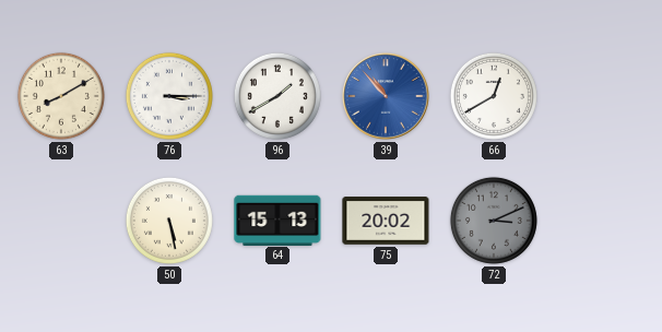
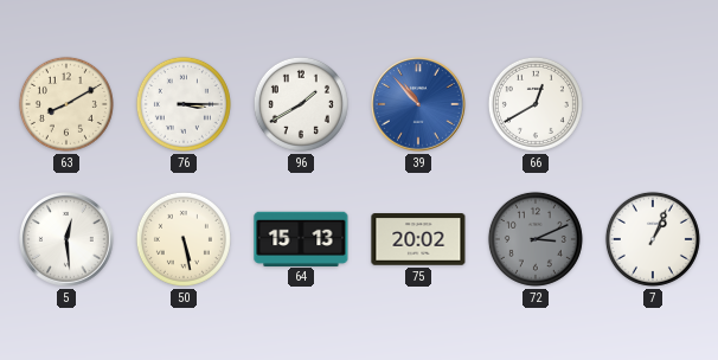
5: none -> 12:29 (66, 239)
7: none -> 1:04 (653, 239)
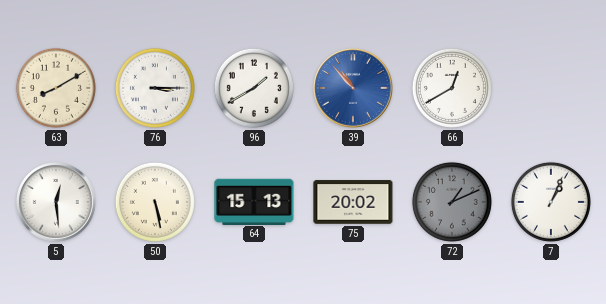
72: 3:11 -> 1:11 (452, 202)
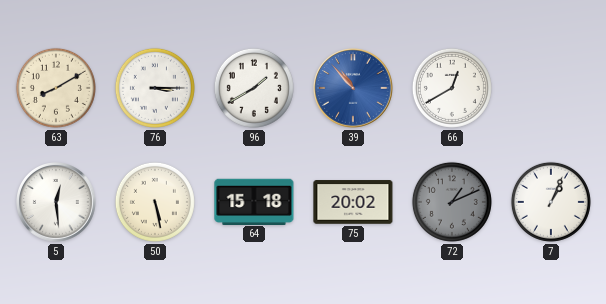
64: 15:13 -> 15:18 (254, 201)
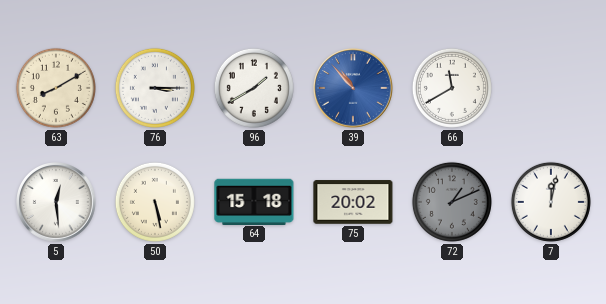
66: 12:40 -> 11:40 (452, 88)
7: 1:04 -> 12:02 (551, 202)
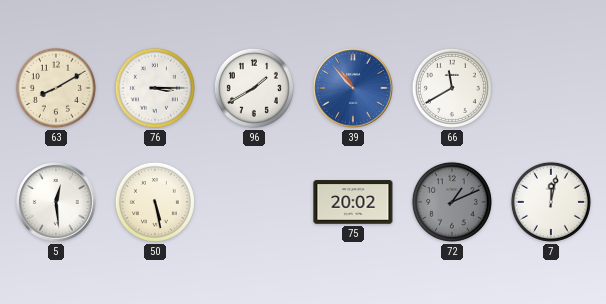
64: 15:18 -> none (254, 201)
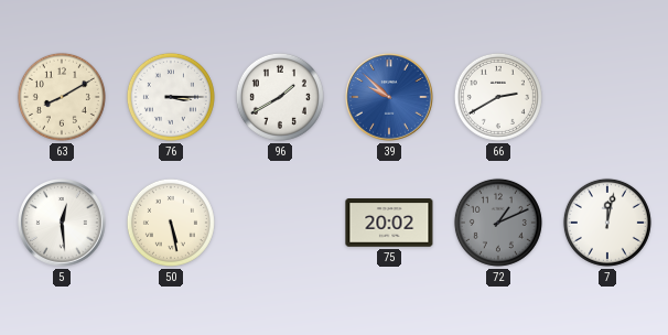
39: 10:53 -> 9:52 (389, 97)
66: 11:40 -> 2:40 (498, 97)
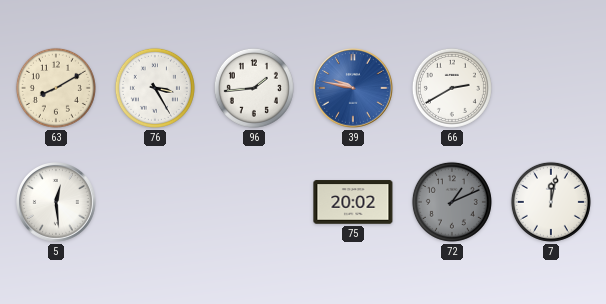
76: 3:15 -> 3:25 (155, 88)
96: 1:40 -> 1:44 (254, 88)
39: 9:52 -> 9:47 (353, 88)
50: 5:28 -> none (171, 223)
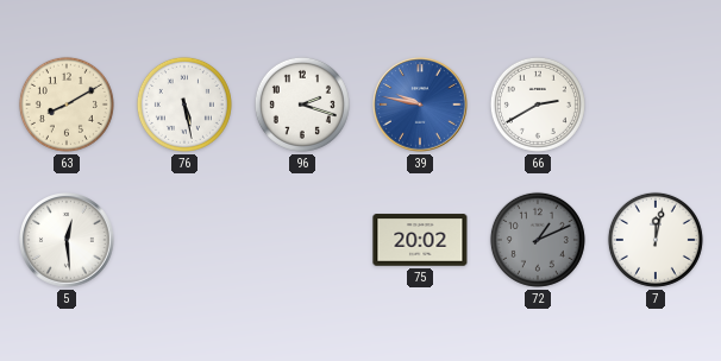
76: 3:25 -> 5:28 (184, 104)
96: 1:44 -> 2:18 (302, 104)
